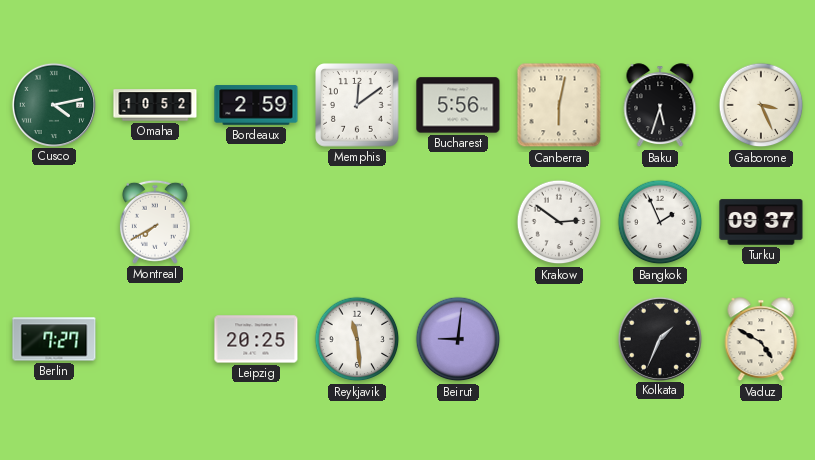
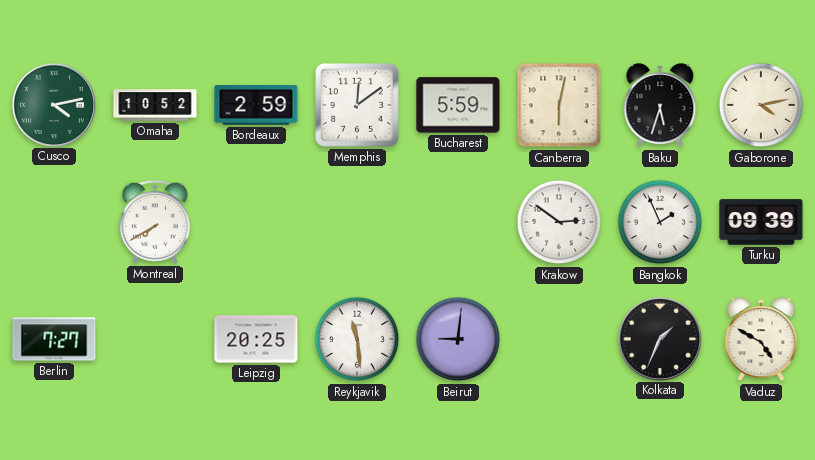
Bucharest: 5:56 -> 5:59 (458, 105)
Gaborone: 3:26 -> 4:13 (761, 105)
Turku: 09:37 -> 09:39 (761, 222)
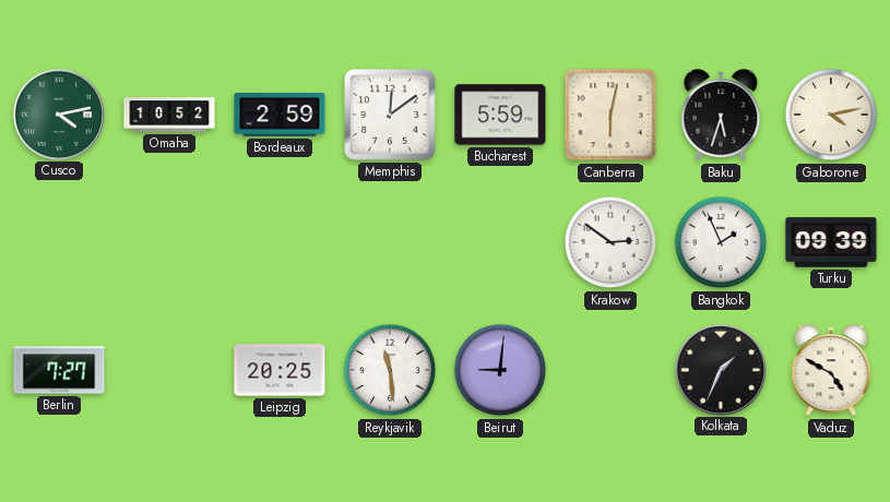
Montreal: 7:40 -> none (155, 222)
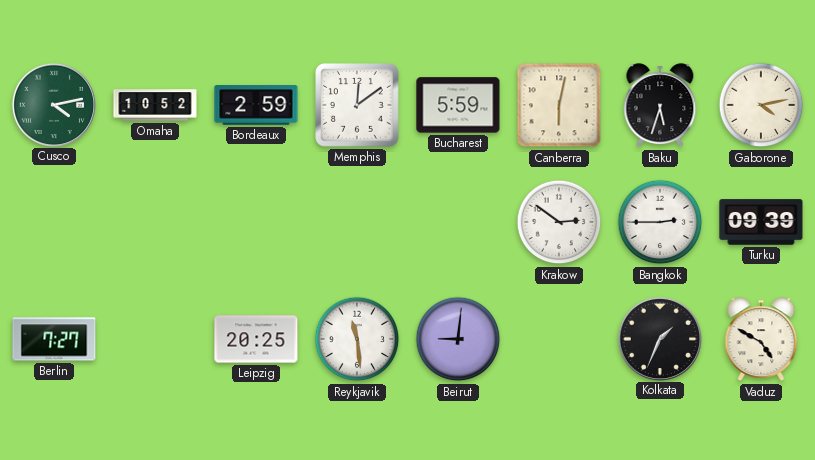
Bangkok: 1:56 -> 2:45 (660, 222)
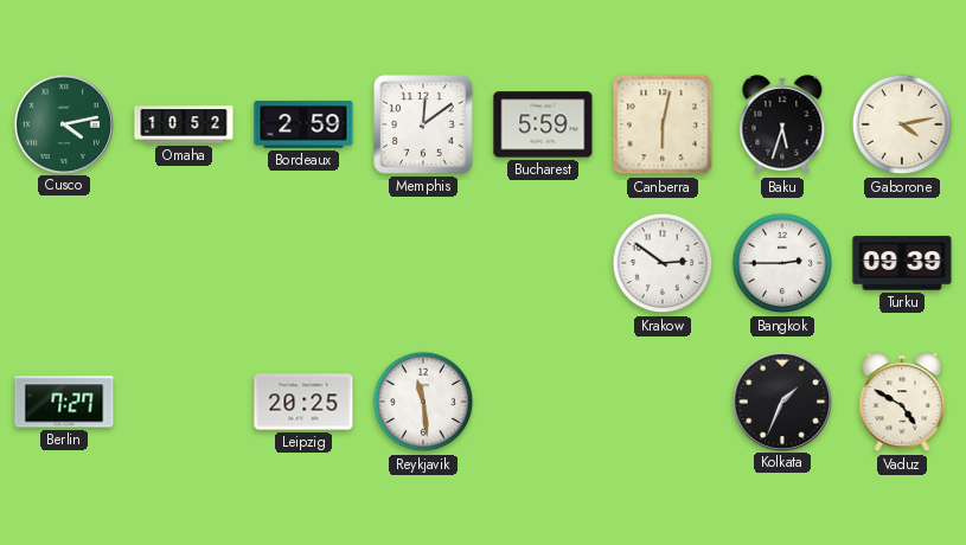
Beirut: 9:01 -> none (458, 339)
